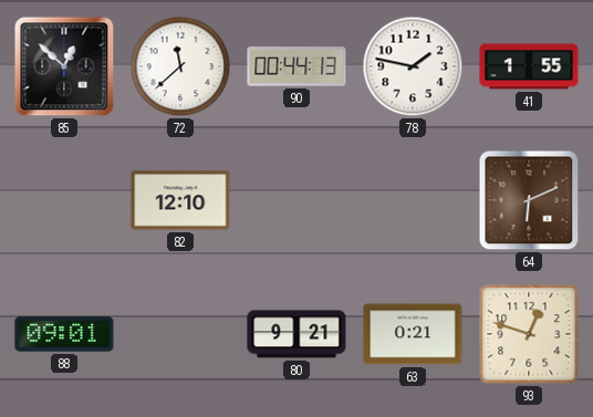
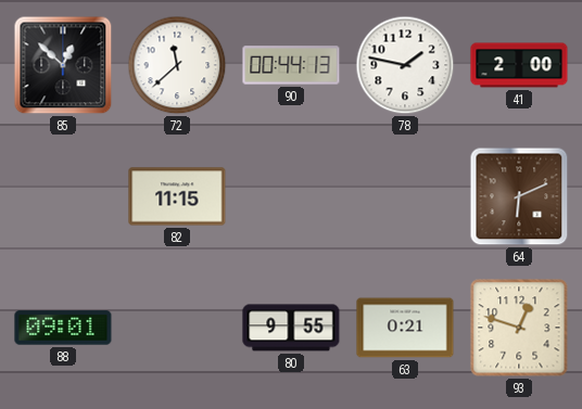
41: 1:55 -> 2:00 (519, 65)
82: 12:10 -> 11:15 (177, 196)
80: 9:21 -> 9:55 (291, 328)
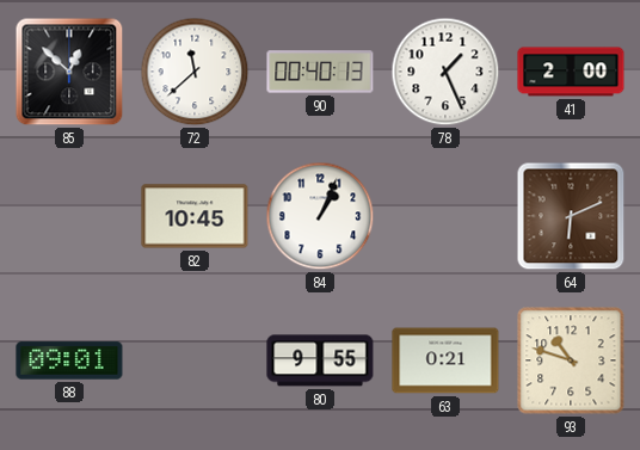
90: 00:44 -> 00:40 (320, 72)
78: 1:47 -> 1:26 (445, 72)
82: 11:15 -> 10:45 (195, 216)
84: none -> 1:04 (320, 216)
93: 12:48 -> 10:48 (571, 360)
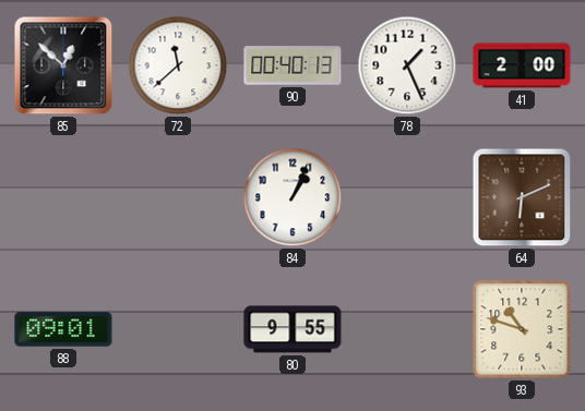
82: 10:45 -> none (195, 216)
63: 0:21 -> none (445, 360)
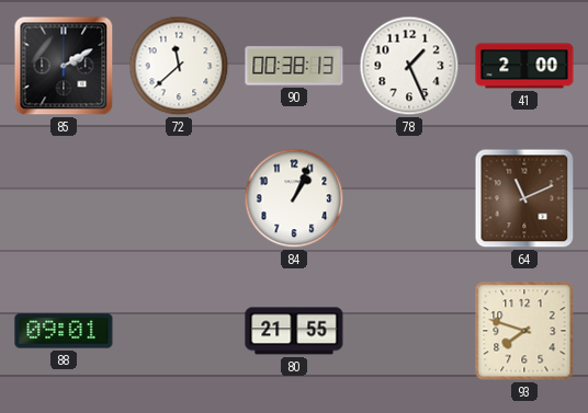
85: 12:52 -> 2:10 (64, 66)
90: 00:40 -> 00:38 (294, 66)
64: 6:11 -> 11:11 (524, 198)
80: 9:55 -> 21:55 (294, 331)
93: 10:48 -> 7:48 (524, 331)
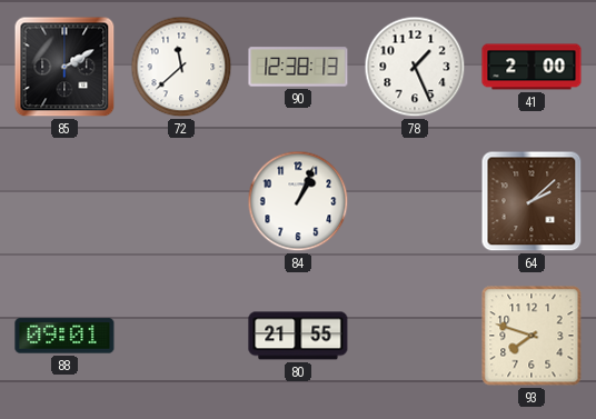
90: 00:38 -> 12:38 (298, 67)
64: 11:11 -> 2:08 (532, 201)
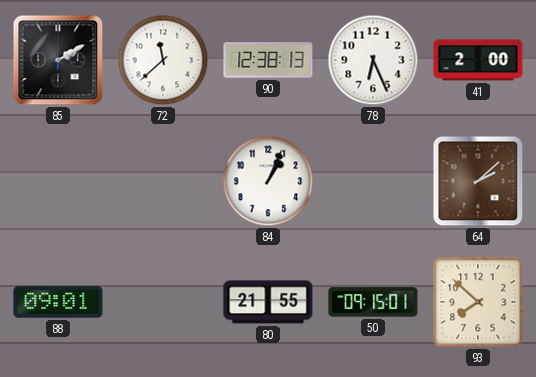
78: 1:26 -> 6:26 (373, 60)
50: none -> 09:15 (373, 302)
93: 7:48 -> 7:52 (478, 302)
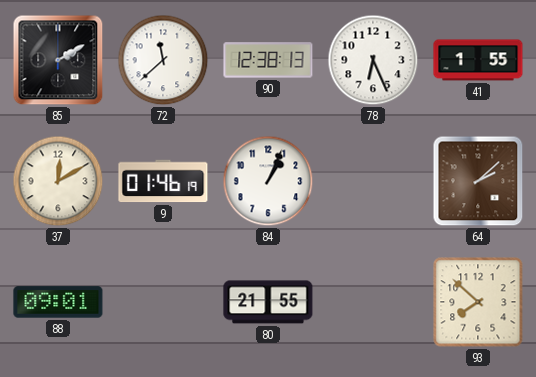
41: 2:00 -> 1:55 (478, 60)
37: none -> 12:10 (58, 181)
9: none -> 01:46 (163, 181)
50: 09:15 -> none (373, 302)
